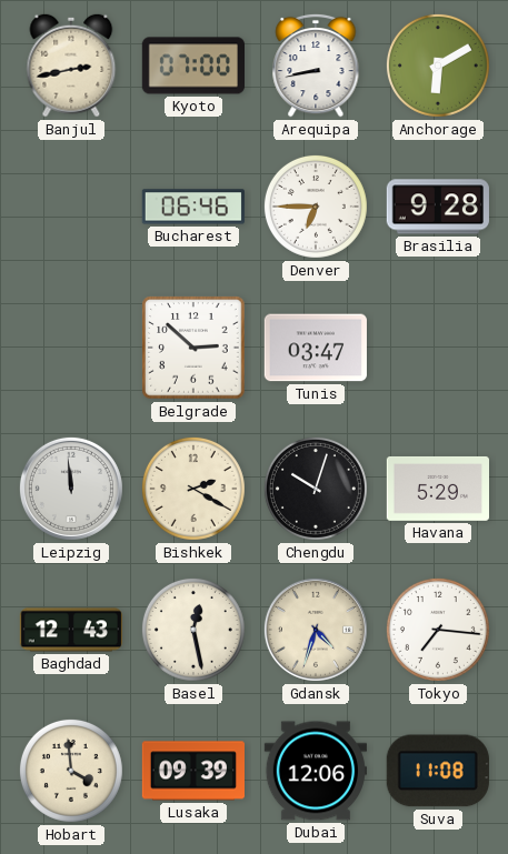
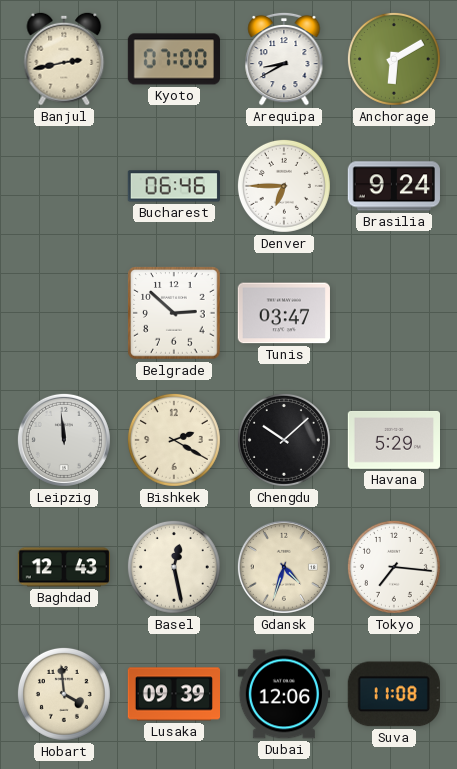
Arequipa: 8:43 -> 8:40 (284, 59)
Brasilia: 9:28 -> 9:24 (394, 186)
Chengdu: 10:03 -> 10:08 (284, 440)
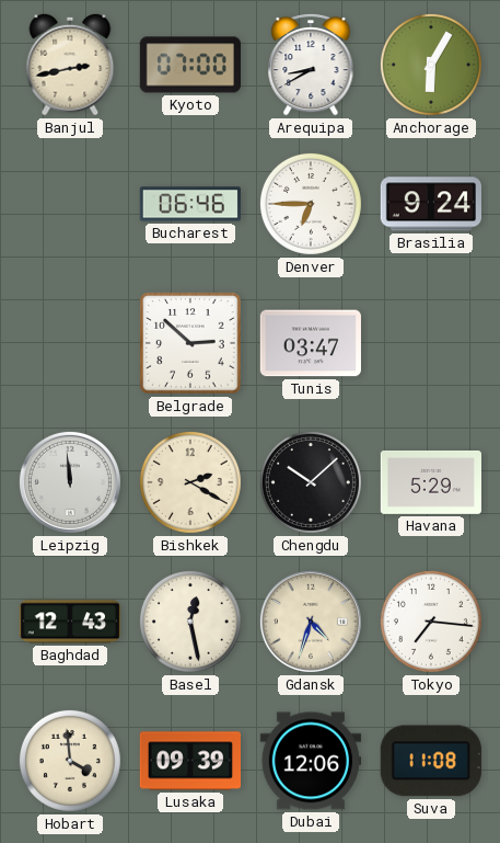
Anchorage: 6:10 -> 6:05 (431, 65)
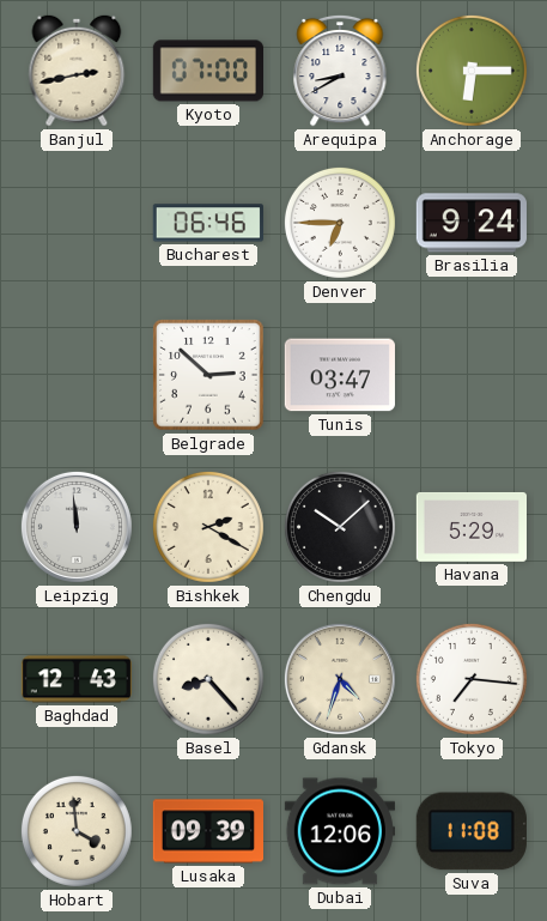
Anchorage: 6:05 -> 6:15 (472, 71)
Basel: 12:28 -> 8:23 (208, 679)
